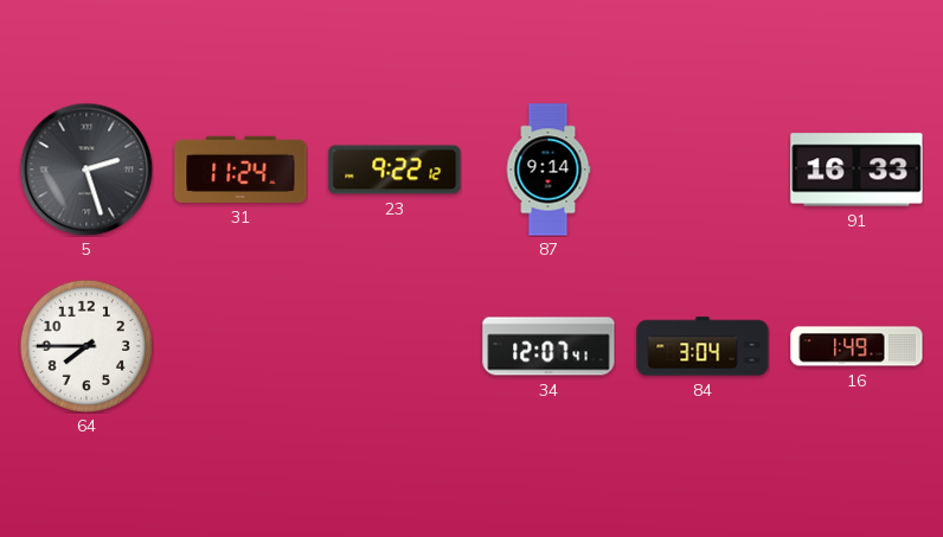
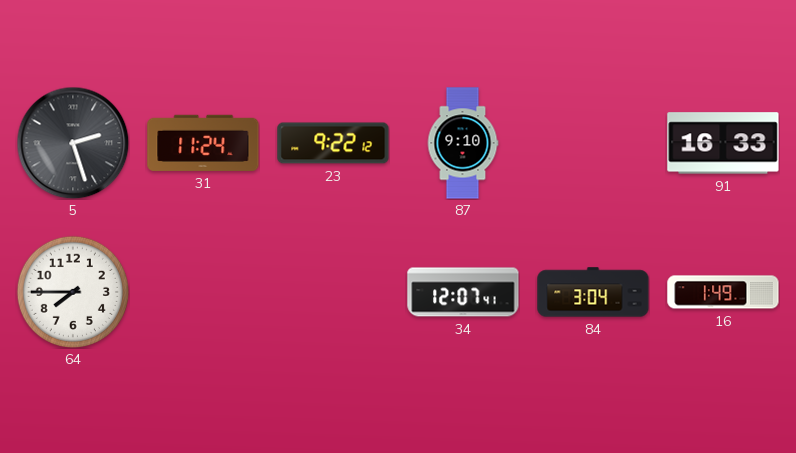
87: 9:14 -> 9:10 (463, 143)
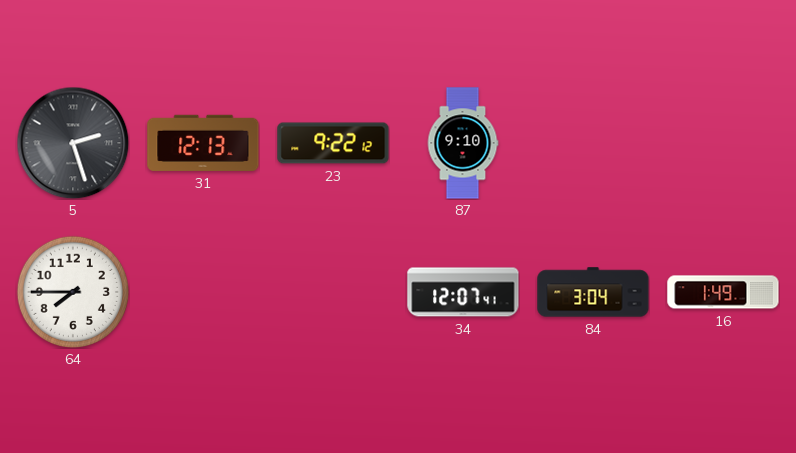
31: 11:24 -> 12:13 (203, 143)
91: 16:33 -> none (723, 143)
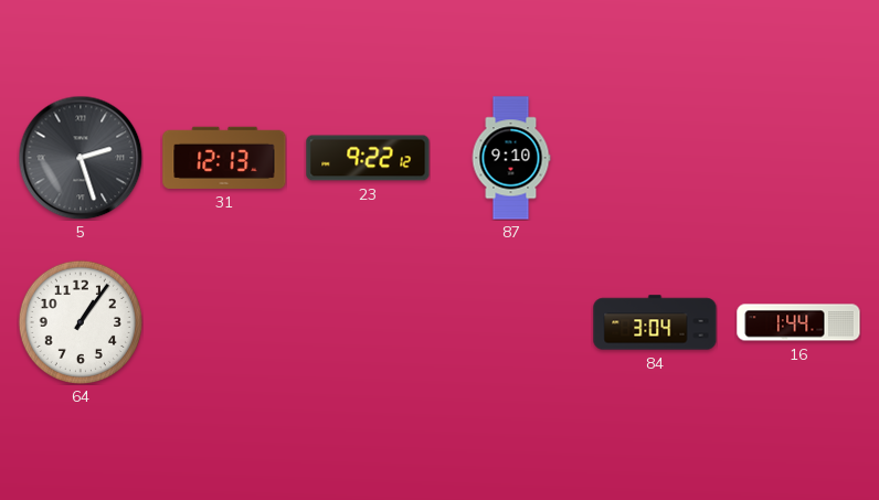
64: 7:45 -> 1:06 (81, 322)
34: 12:07 -> none (463, 292)
16: 1:49 -> 1:44 (798, 322)
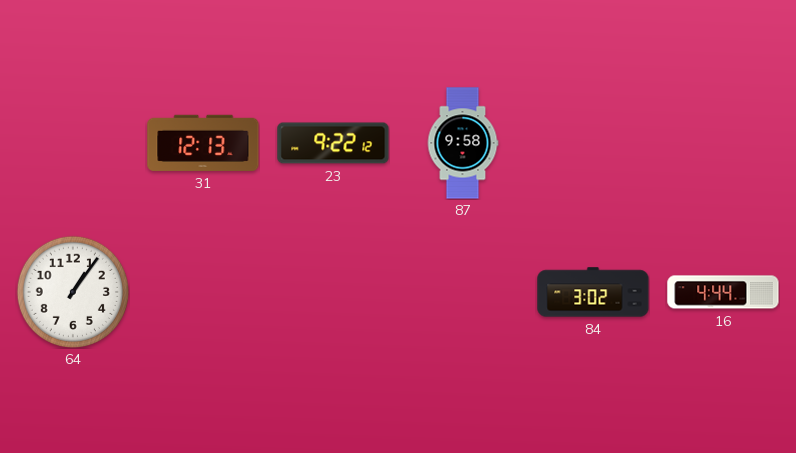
5: 2:27 -> none (81, 158)
87: 9:10 -> 9:58 (463, 143)
84: 3:04 -> 3:02 (593, 292)
16: 1:44 -> 4:44 (723, 292)
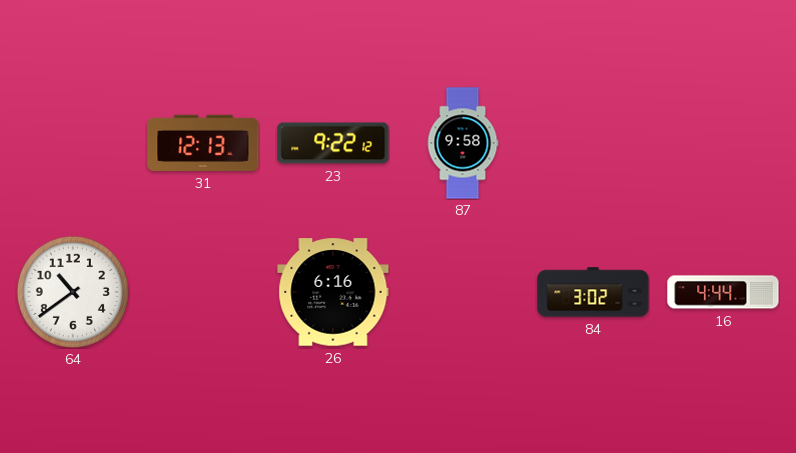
64: 1:06 -> 10:39 (73, 292)
26: none -> 6:16 (333, 292)
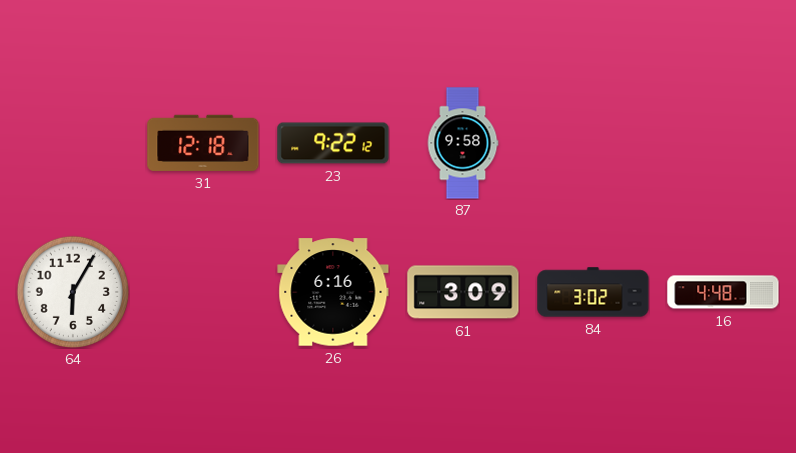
31: 12:13 -> 12:18 (203, 143)
64: 10:39 -> 6:05 (73, 292)
61: none -> 3:09 (463, 292)
16: 4:44 -> 4:48 (723, 292)
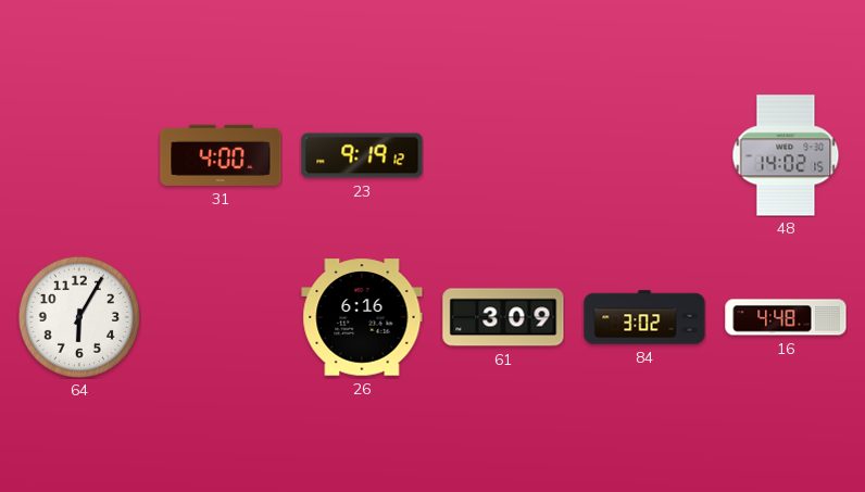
31: 12:18 -> 4:00 (221, 155)
23: 9:22 -> 9:19 (362, 155)
87: 9:58 -> none (463, 143)
48: none -> 14:02 (786, 155)
